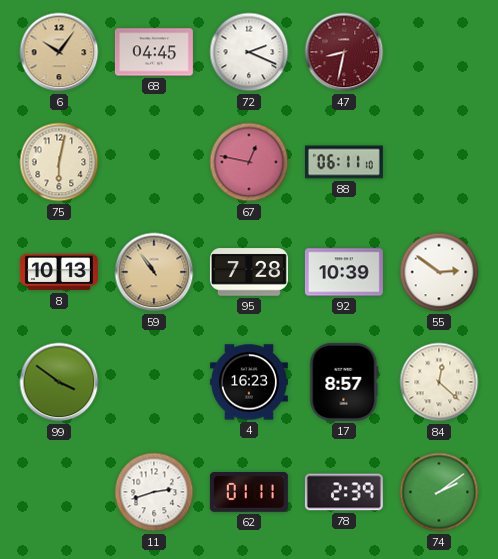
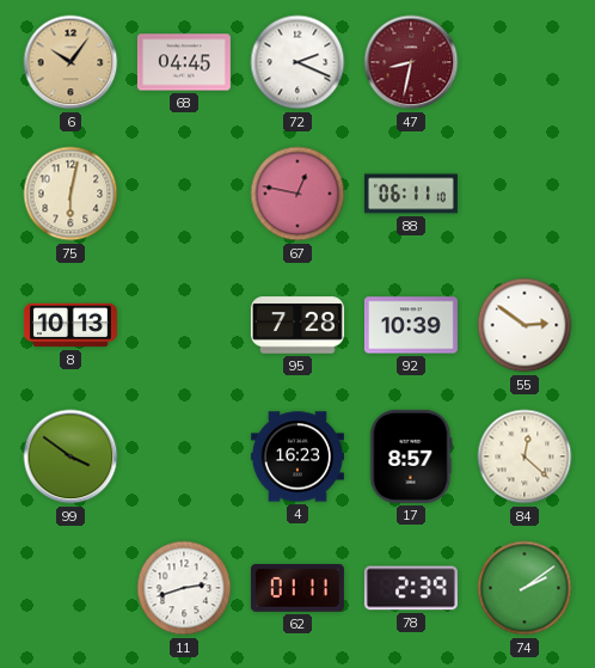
59: 10:54 -> none (154, 272)
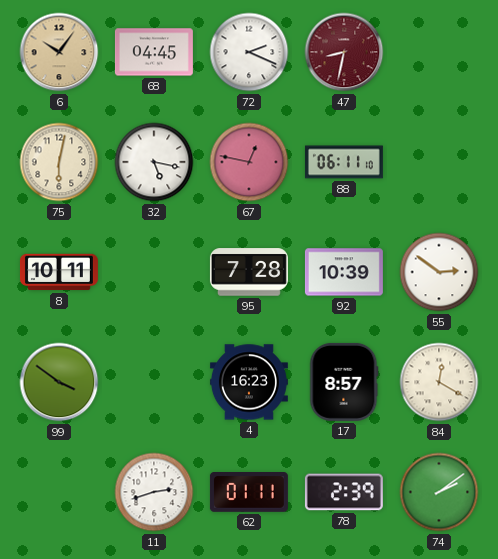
32: none -> 5:17 (154, 162)
8: 10:13 -> 10:11 (59, 272)
84: 12:22 -> 12:20 (439, 382)
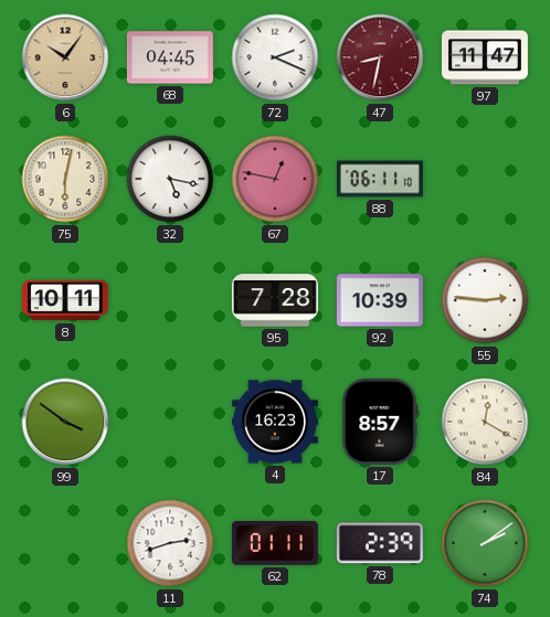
97: none -> 11:47 (485, 57)
55: 2:51 -> 2:46 (485, 300)
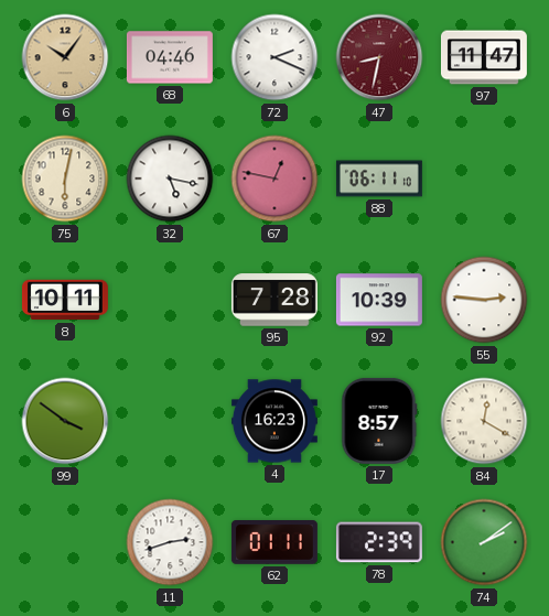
68: 04:45 -> 04:46 (170, 57)
